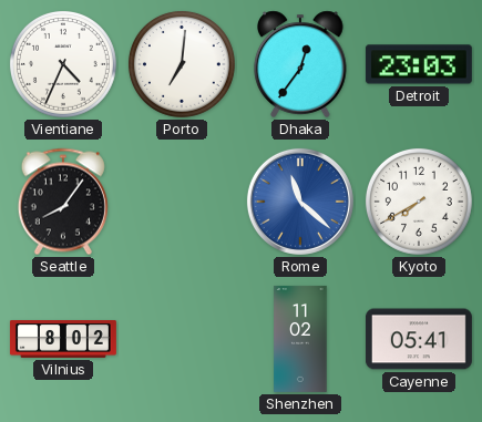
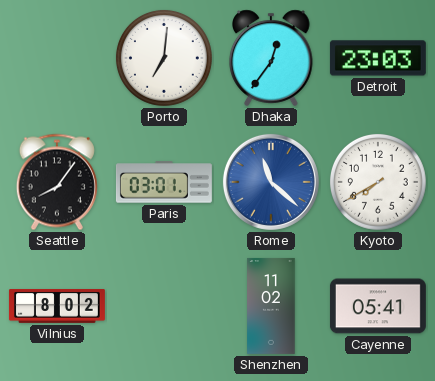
Vientiane: 4:34 -> none (63, 64)
Paris: none -> 03:01 (164, 182)
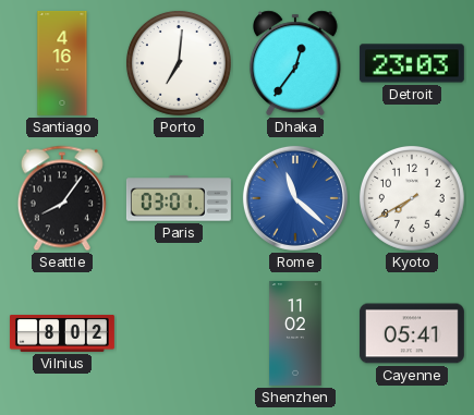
Santiago: none -> 4:16 (62, 64)
